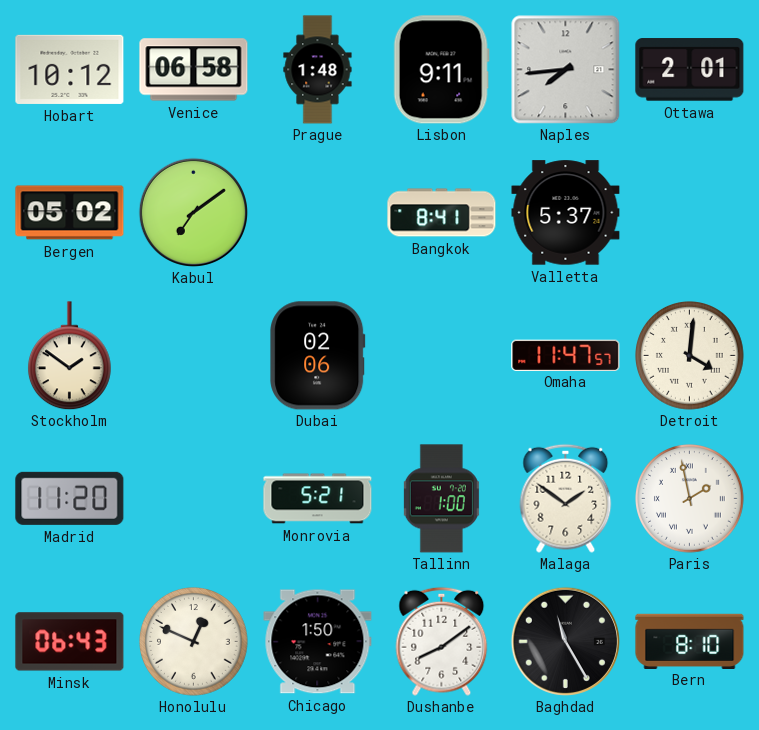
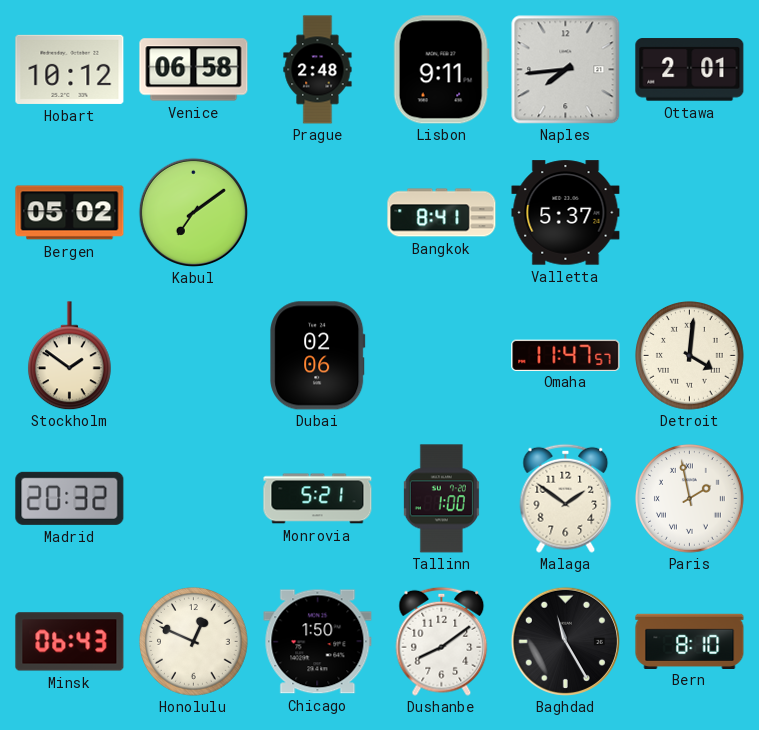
Prague: 1:48 -> 2:48 (318, 70)
Madrid: 11:20 -> 20:32 (70, 498)
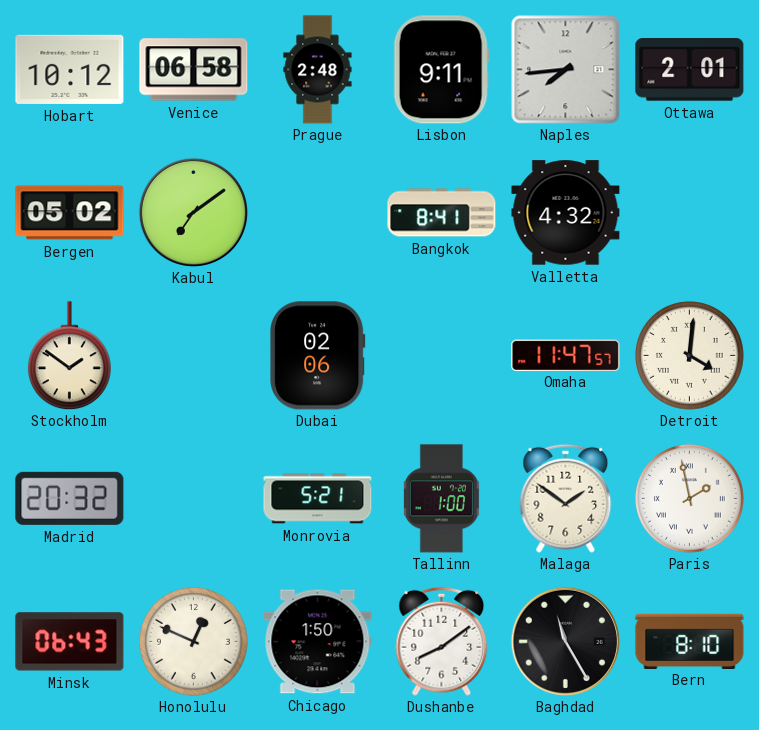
Valletta: 5:37 -> 4:32 (566, 213)
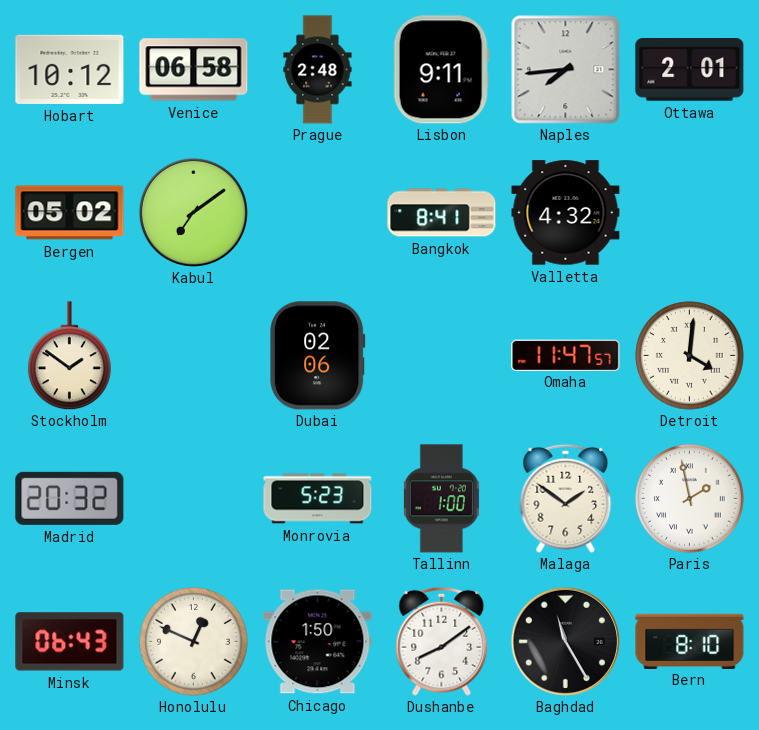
Monrovia: 5:21 -> 5:23 (318, 499)
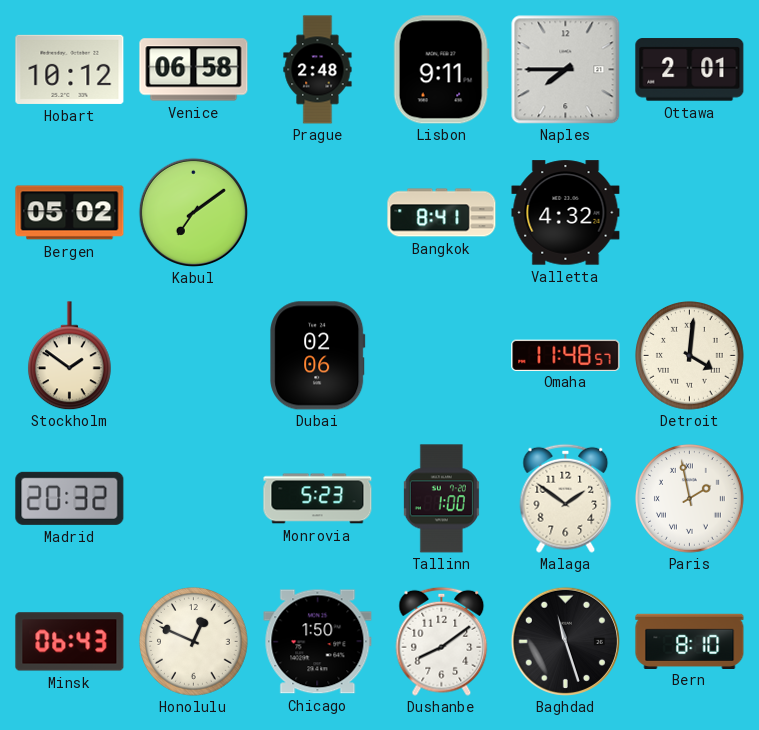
Naples: 7:44 -> 7:45 (565, 69)
Omaha: 11:47 -> 11:48 (566, 355)
Baghdad: 11:25 -> 11:27 (565, 641)
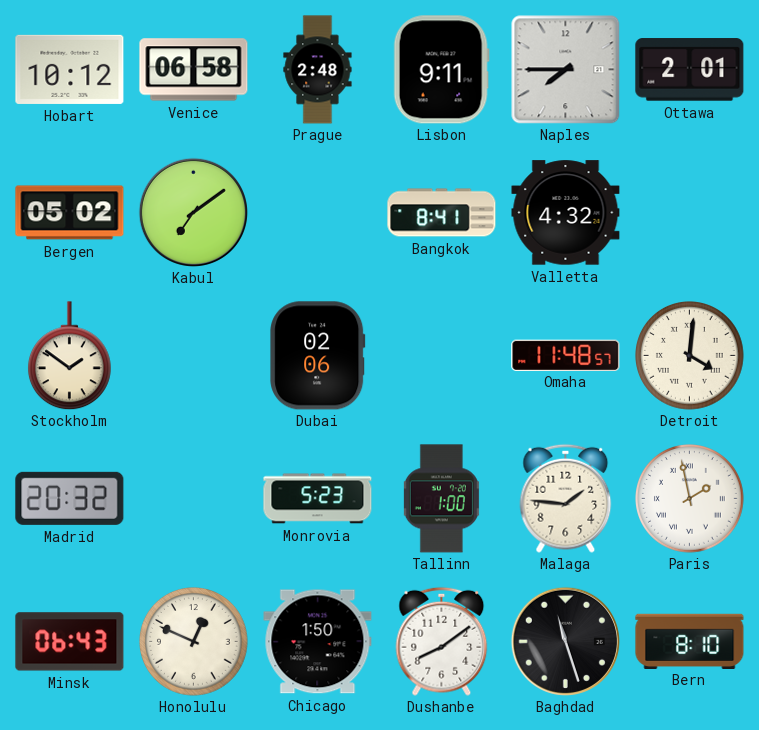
Malaga: 1:51 -> 1:46 (566, 498)
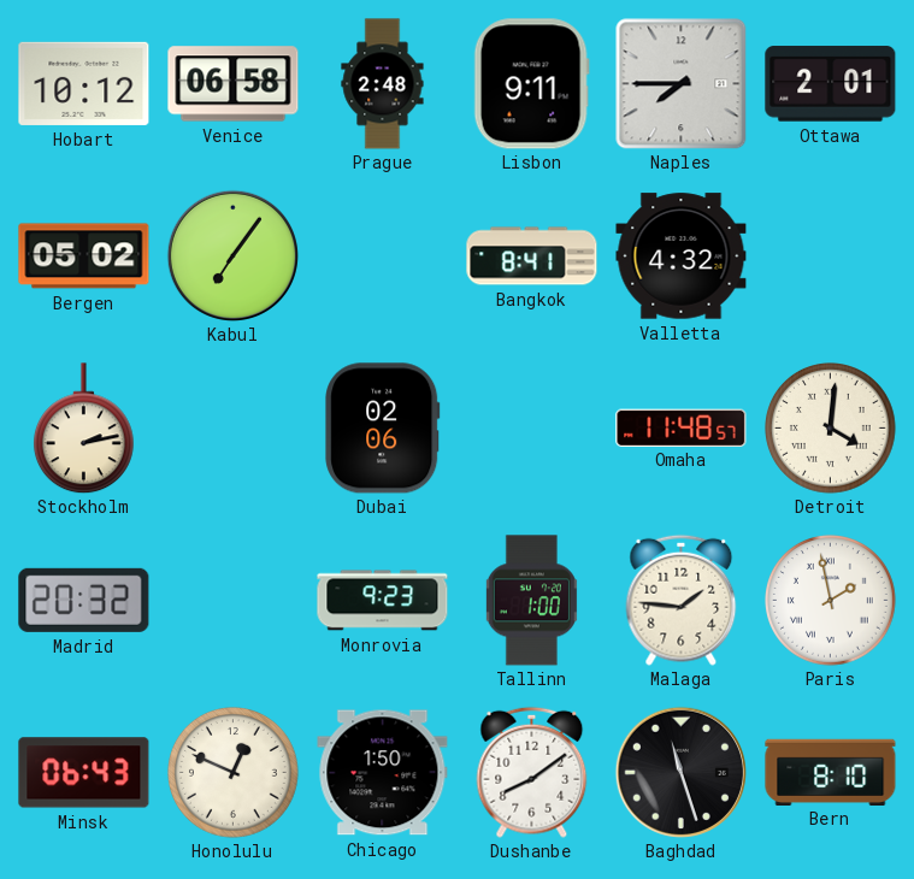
Kabul: 7:09 -> 7:06 (232, 255)
Stockholm: 1:51 -> 2:13 (83, 429)
Monrovia: 5:23 -> 9:23 (383, 601)
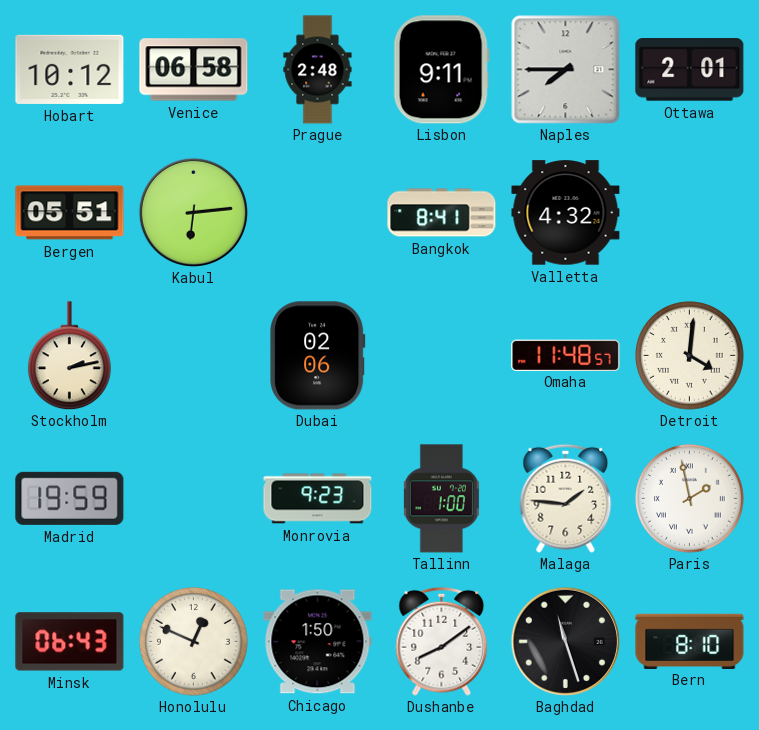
Bergen: 05:02 -> 05:51 (70, 213)
Kabul: 7:06 -> 6:14 (193, 212)
Madrid: 20:32 -> 19:59 (70, 498)
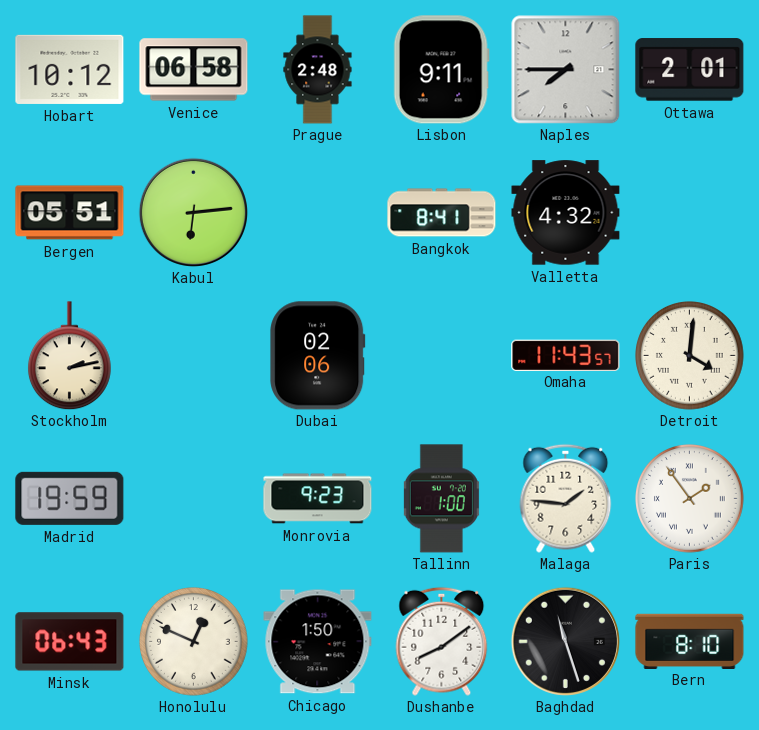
Omaha: 11:48 -> 11:43 (566, 355)
Paris: 1:58 -> 1:54 (690, 499)
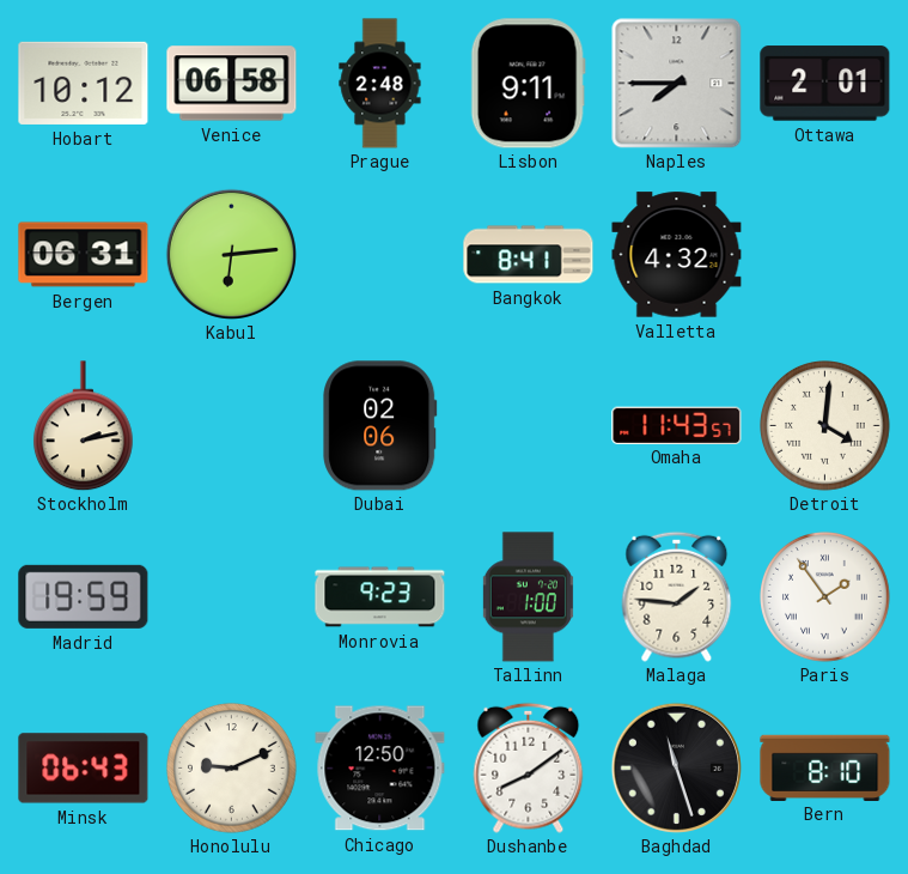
Bergen: 05:51 -> 06:31 (84, 255)
Honolulu: 12:49 -> 9:11 (232, 769)
Chicago: 1:50 -> 12:50 (380, 769)
